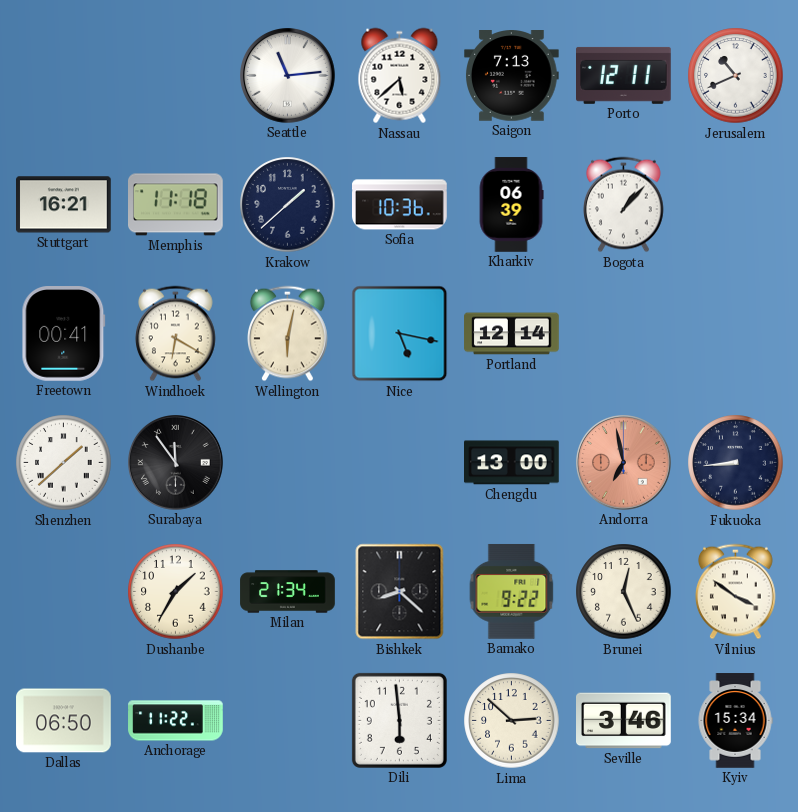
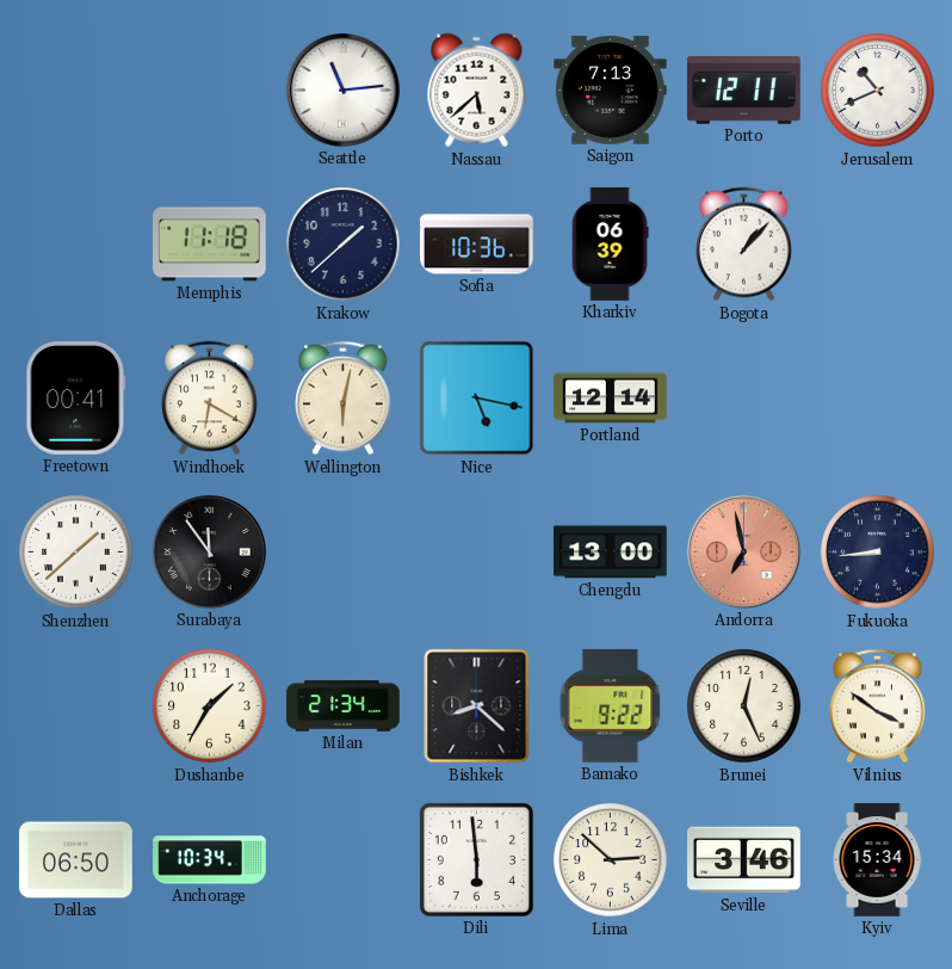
Stuttgart: 16:21 -> none (64, 205)
Anchorage: 11:22 -> 10:34 (210, 860)
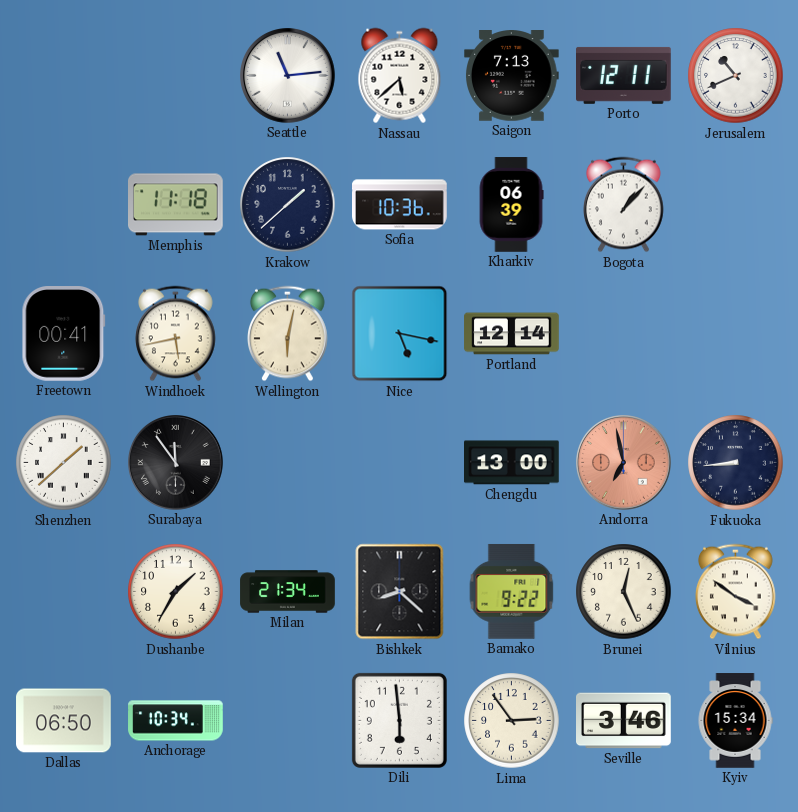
Windhoek: 6:20 -> 5:43 (176, 334)
Lima: 2:52 -> 2:54 (512, 721)
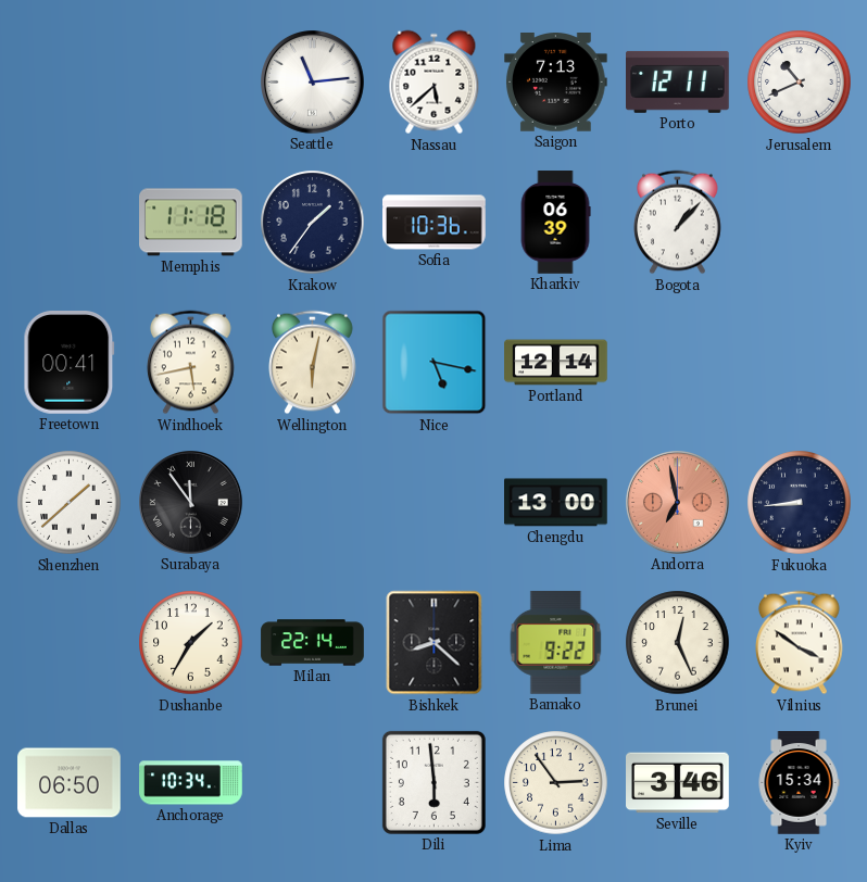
Krakow: 1:38 -> 1:36 (313, 223)
Milan: 21:34 -> 22:14 (313, 643)
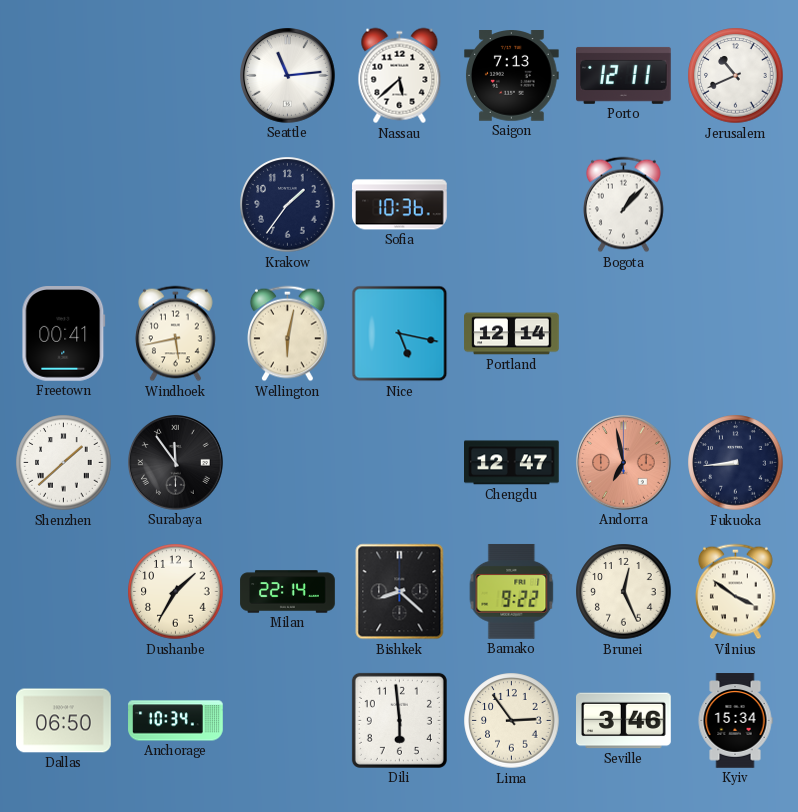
Memphis: 11:18 -> none (191, 223)
Kharkiv: 06:39 -> none (555, 223)
Chengdu: 13:00 -> 12:47 (512, 463)
